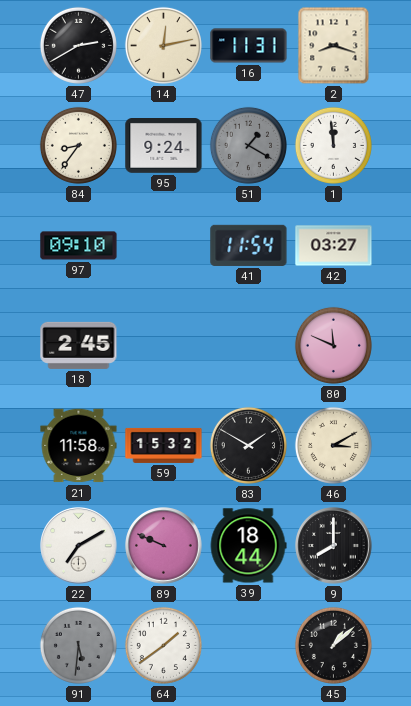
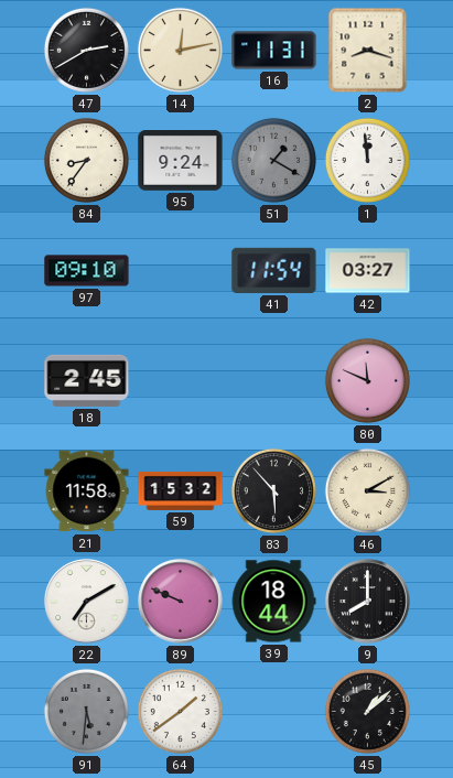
83: 1:50 -> 5:53 (273, 490)
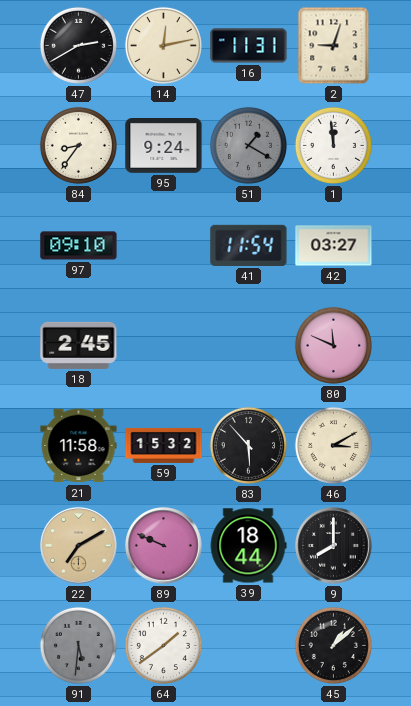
2: 8:18 -> 9:03 (334, 46)
22 dial: white -> champagne (79, 546)
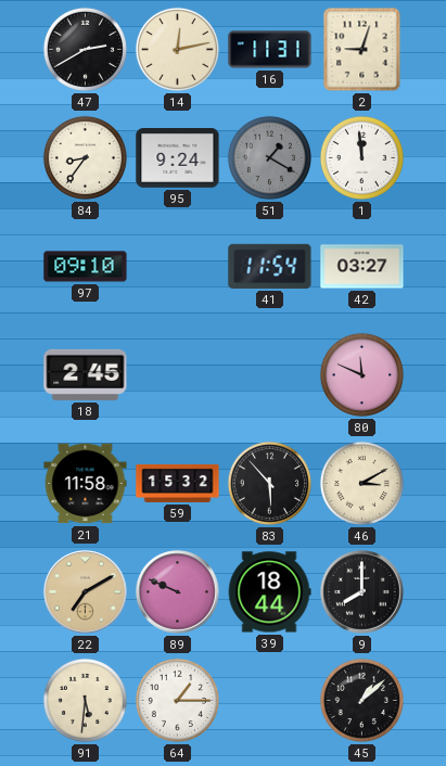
91 dial: grey -> cream (85, 700)
64: 1:39 -> 1:15 (177, 700)
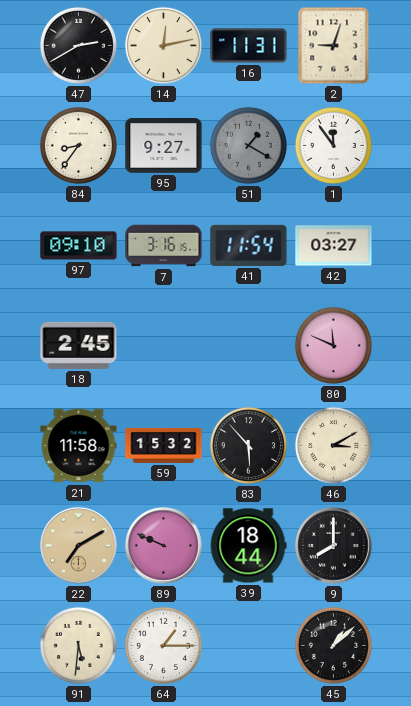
95: 9:24 -> 9:27 (164, 146)
1: 11:59 -> 11:54 (333, 145)
7: none -> 3:16 (164, 246)
